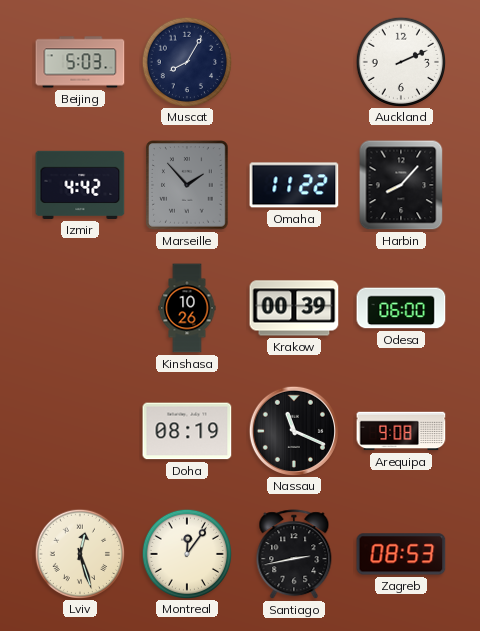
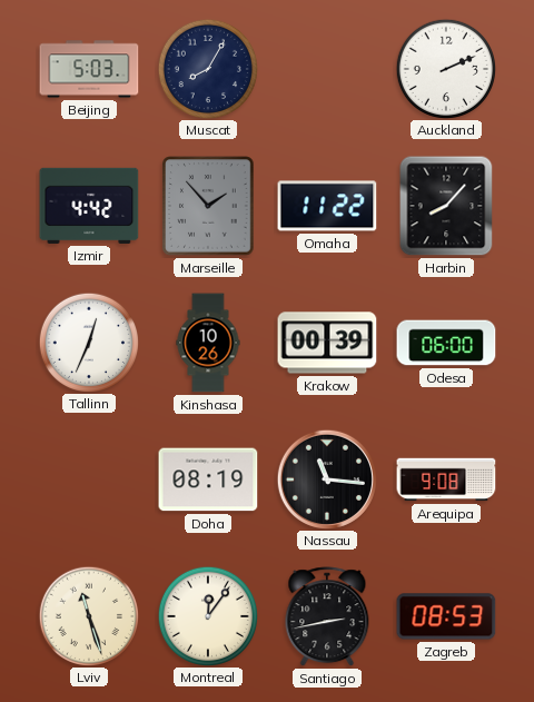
Tallinn: none -> 12:34 (88, 342)
Nassau: 11:19 -> 11:16 (326, 478)
Lviv: 12:27 -> 11:27 (88, 615)
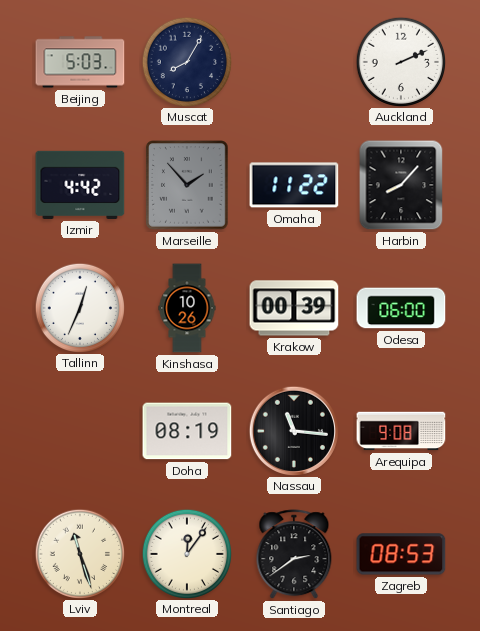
Santiago: 2:43 -> 2:39 (294, 555)
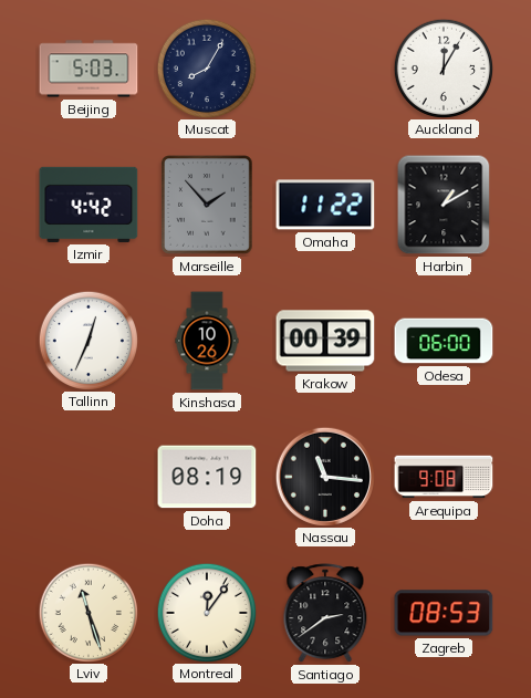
Auckland: 2:11 -> 12:05 (442, 67)
Harbin: 8:07 -> 1:10 (444, 205)
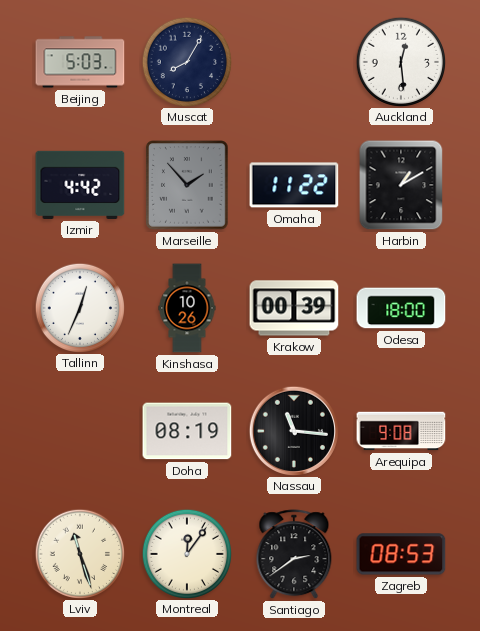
Auckland: 12:05 -> 12:29 (400, 61)
Odesa: 06:00 -> 18:00 (401, 308)
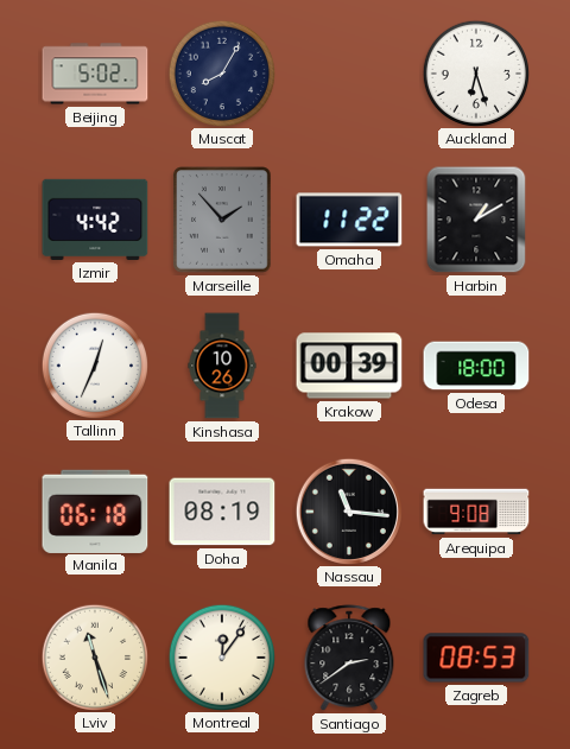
Beijing: 5:03 -> 5:02 (95, 74)
Auckland: 12:29 -> 6:27 (475, 72)
Manila: none -> 06:18 (95, 510)
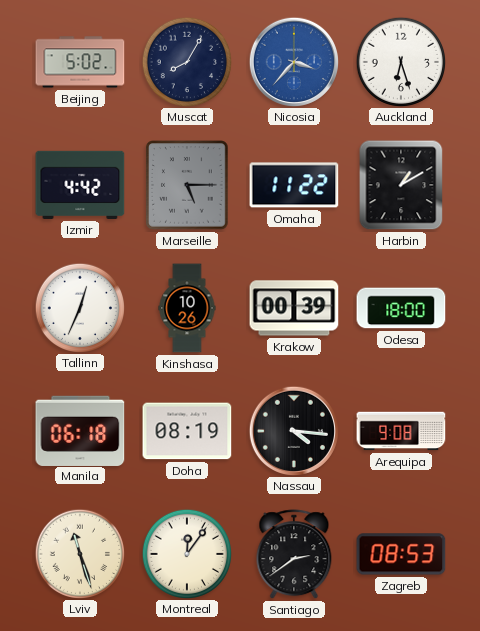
Nicosia: none -> 3:37 (293, 61)
Marseille: 1:53 -> 5:15 (187, 185)
Nassau: 11:16 -> 4:16 (293, 430)
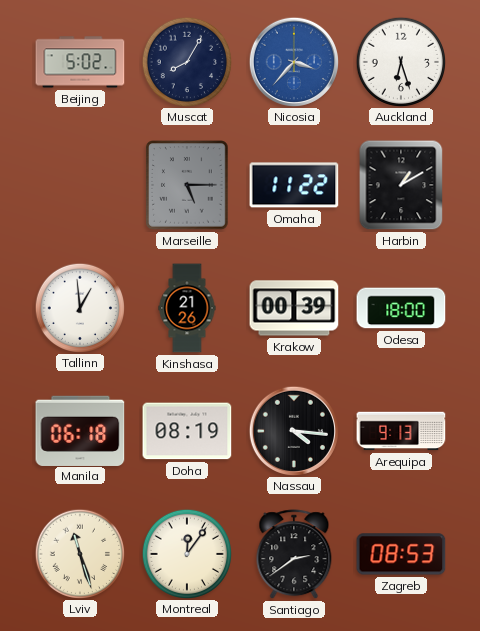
Izmir: 4:42 -> none (80, 185)
Tallinn: 12:34 -> 12:59 (79, 307)
Kinshasa: 10:26 -> 21:26 (187, 308)
Arequipa: 9:08 -> 9:13 (401, 431)
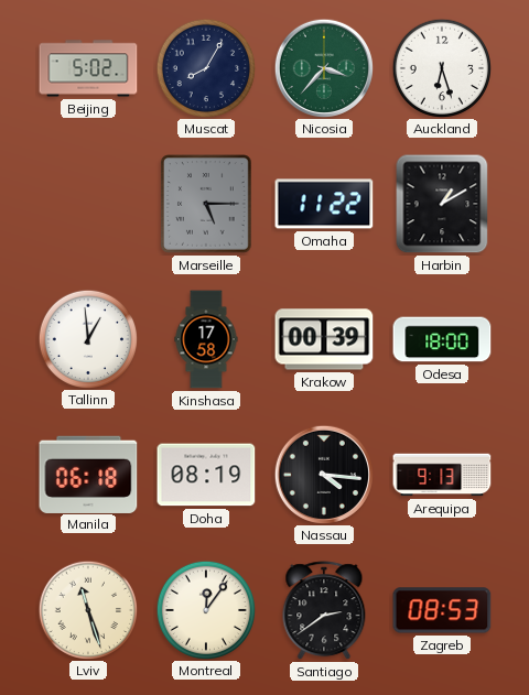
Nicosia dial: blue -> green (323, 67)
Kinshasa: 21:26 -> 17:58 (206, 339)
